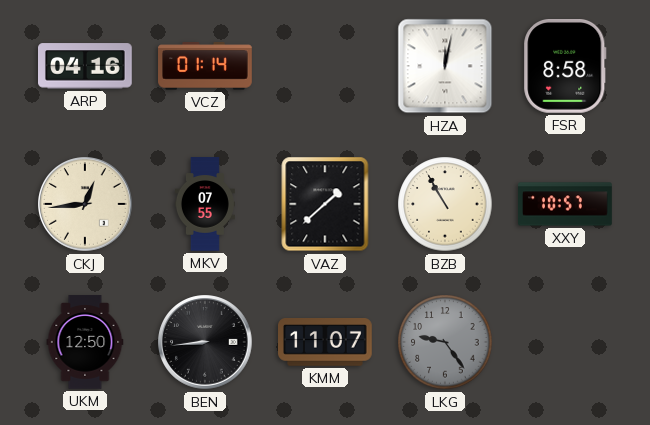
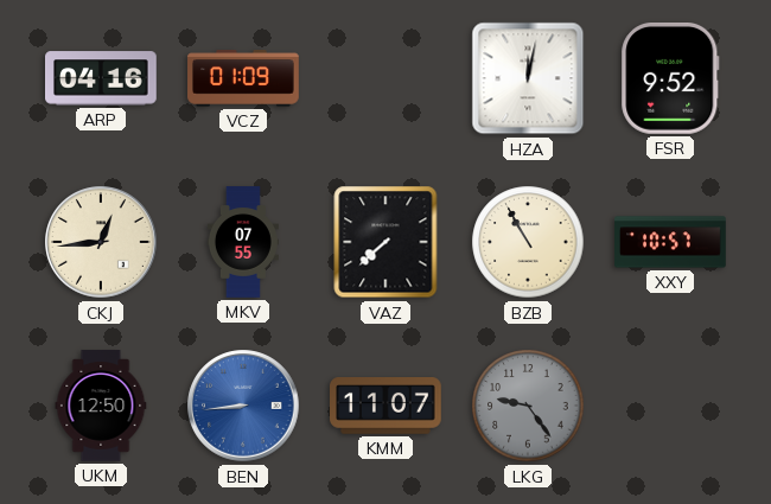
VCZ: 01:14 -> 01:09 (243, 78)
FSR: 8:58 -> 9:52 (670, 79)
VAZ: 1:38 -> 7:38 (385, 242)
BEN dial: black -> blue (243, 406)
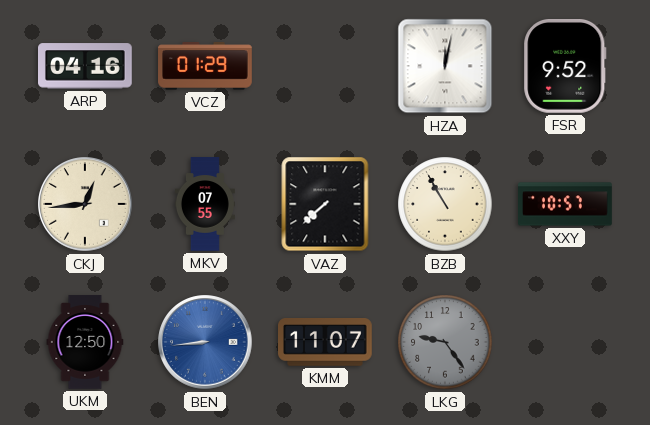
VCZ: 01:09 -> 01:29 (205, 66)
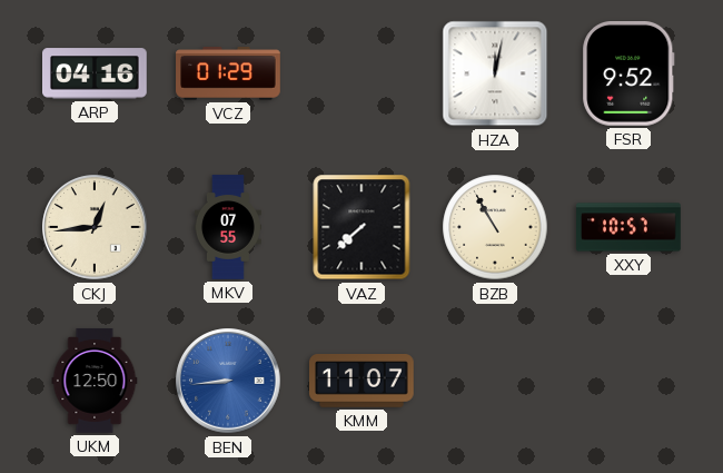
LKG: 9:24 -> none (445, 342)
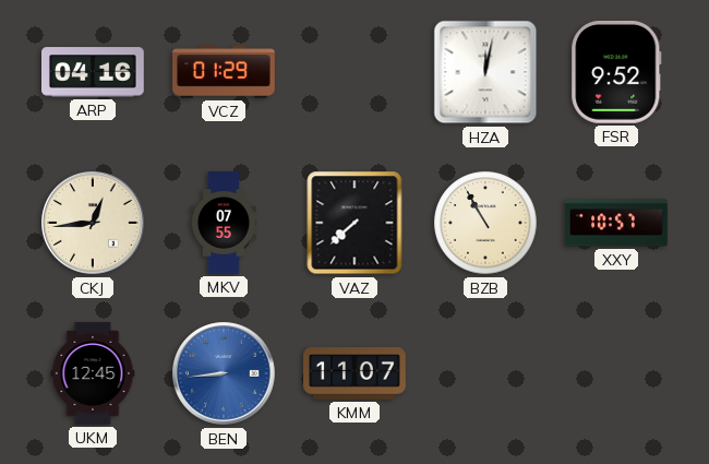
UKM: 12:50 -> 12:45 (93, 373)
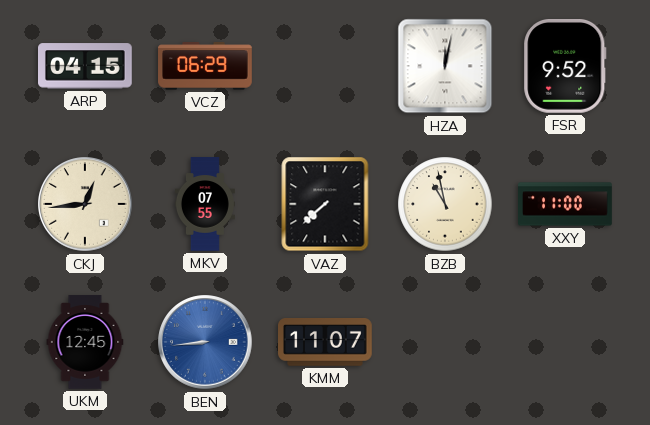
ARP: 04:16 -> 04:15 (86, 66)
VCZ: 01:29 -> 06:29 (205, 66)
BZB: 10:55 -> 10:58 (445, 204)
XXY: 10:57 -> 11:00 (565, 204)
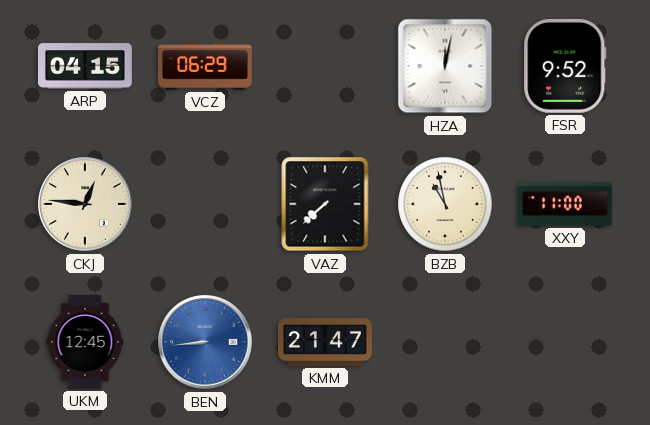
CKJ: 12:44 -> 12:46 (85, 204)
MKV: 07:55 -> none (205, 204)
KMM: 11:07 -> 21:47 (326, 342)
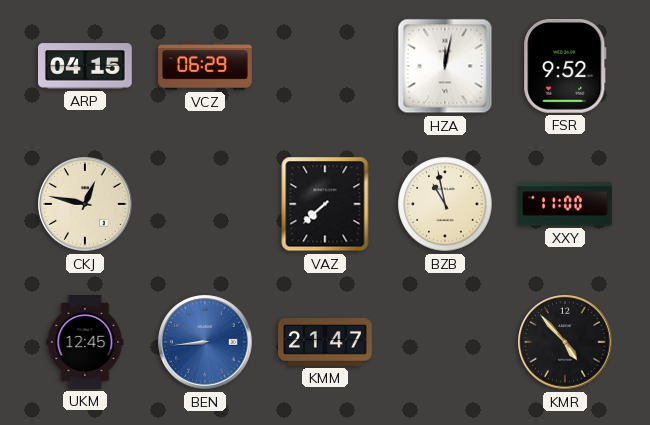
CKJ: 12:46 -> 12:47 (85, 204)
KMR: none -> 4:53 (565, 342)
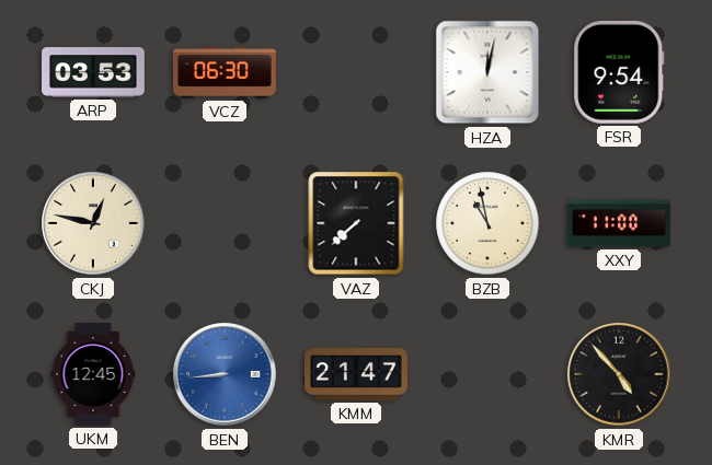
ARP: 04:15 -> 03:53 (94, 72)
VCZ: 06:29 -> 06:30 (225, 72)
FSR: 9:52 -> 9:54 (619, 73)
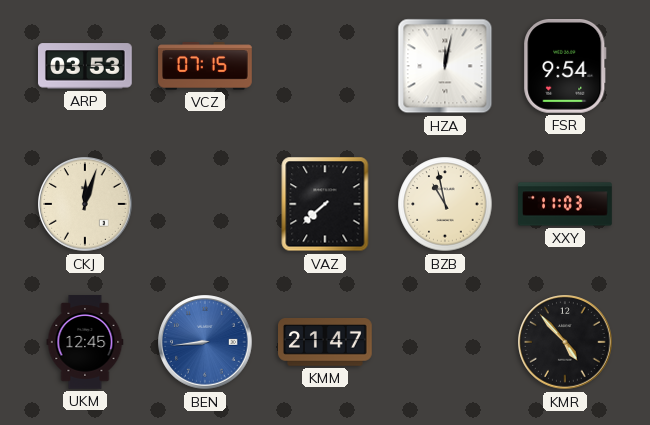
VCZ: 06:30 -> 07:15 (205, 66)
CKJ: 12:47 -> 12:03 (85, 204)
XXY: 11:00 -> 11:03 (565, 204)
